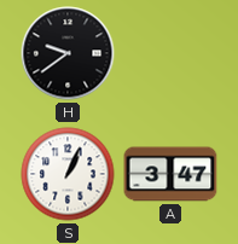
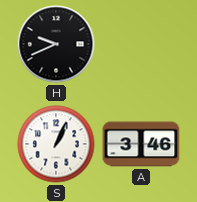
H: 9:39 -> 9:41 (56, 44)
A: 3:47 -> 3:46 (141, 144)
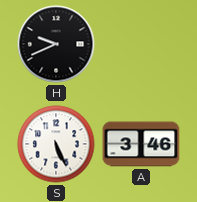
S: 1:04 -> 5:26 (56, 144)
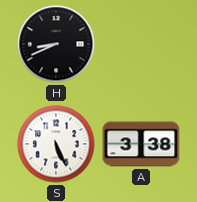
H: 9:41 -> 8:41 (56, 44)
A: 3:46 -> 3:38 (141, 144)
